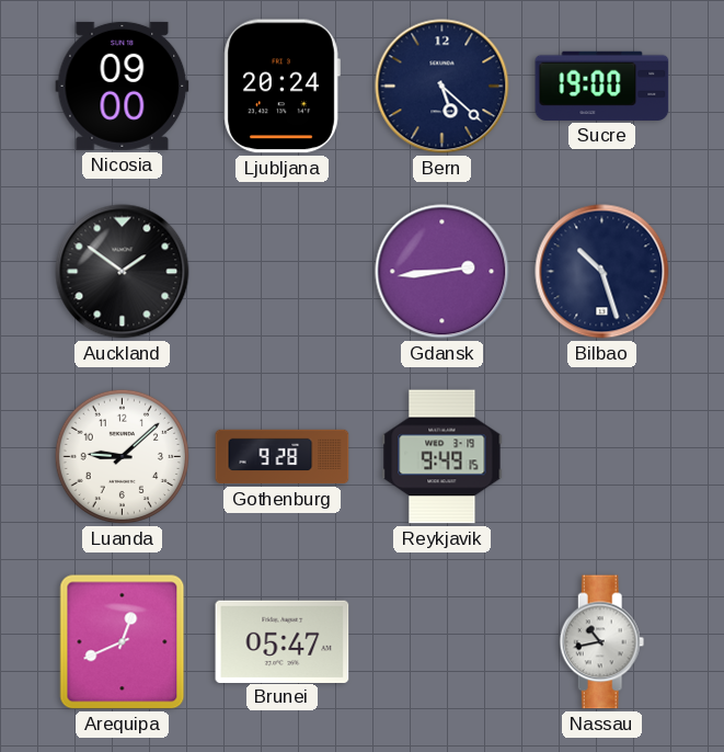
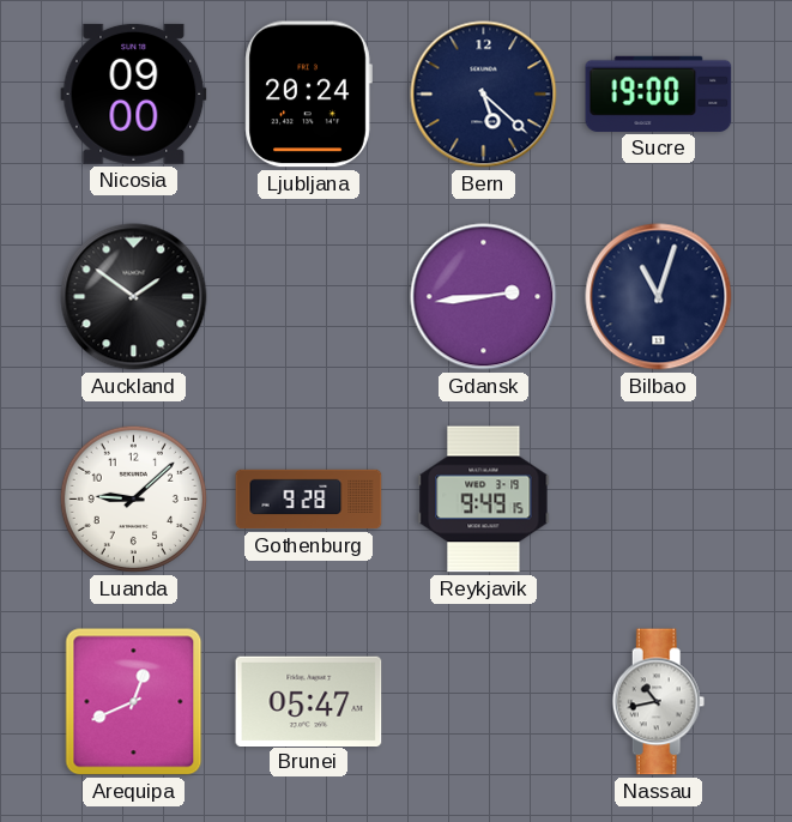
Bilbao: 10:27 -> 11:03 (659, 297)
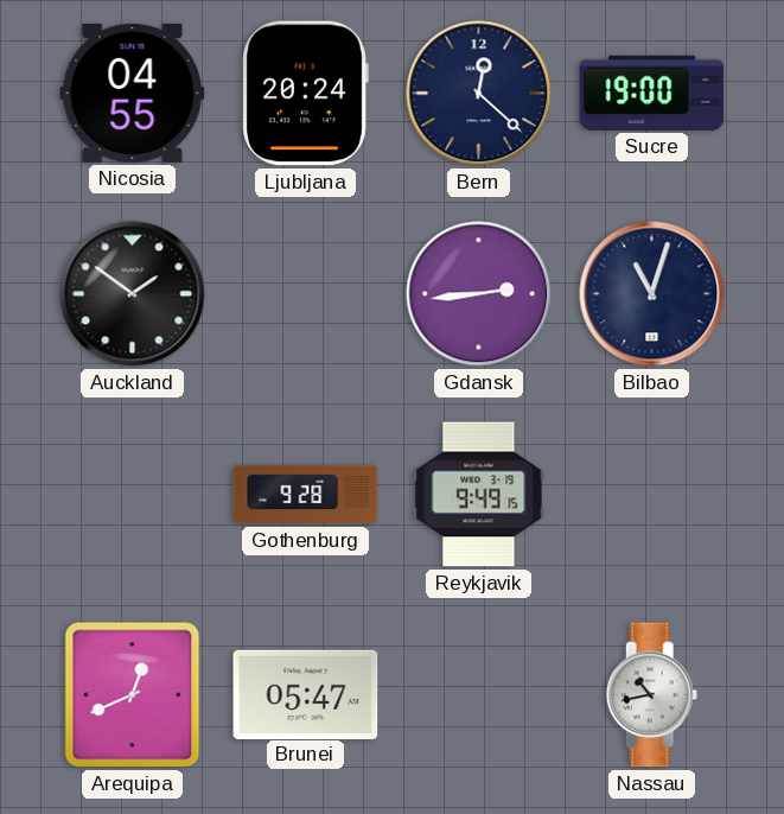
Nicosia: 09:00 -> 04:55 (133, 93)
Bern: 5:22 -> 12:22 (479, 94)
Luanda: 9:08 -> none (133, 498)
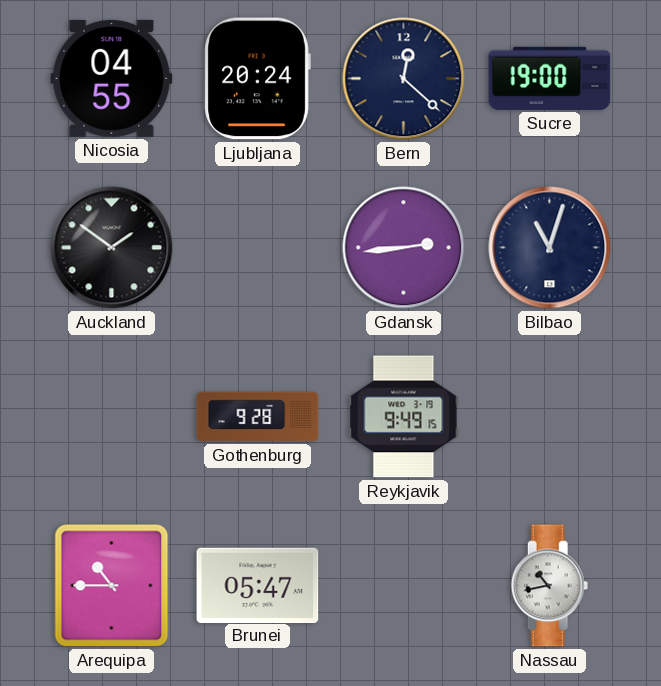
Arequipa: 12:41 -> 10:45 (112, 586)
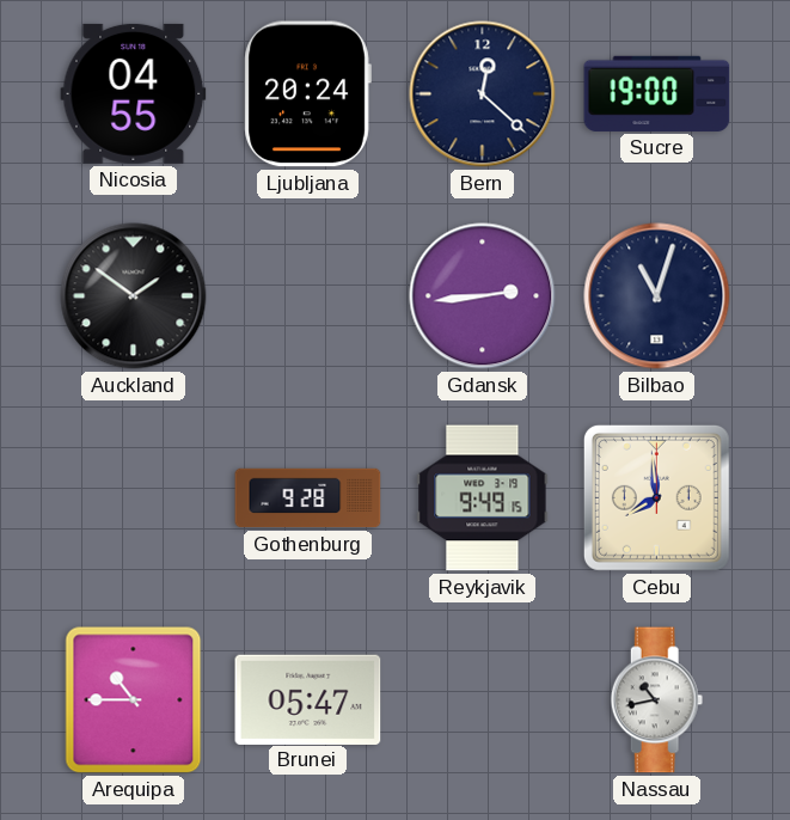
Cebu: none -> 7:59 (656, 497)
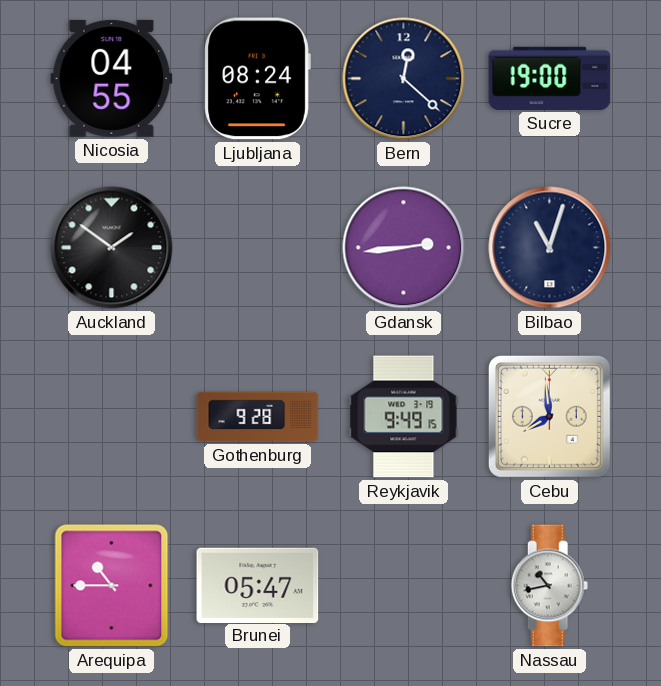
Ljubljana: 20:24 -> 08:24 (257, 79)
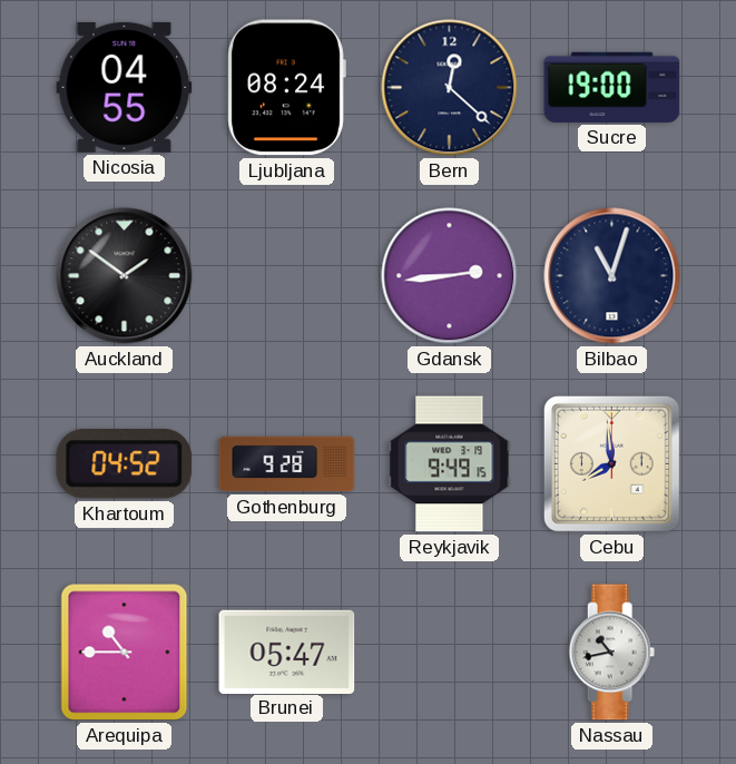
Khartoum: none -> 04:52 (125, 464)
